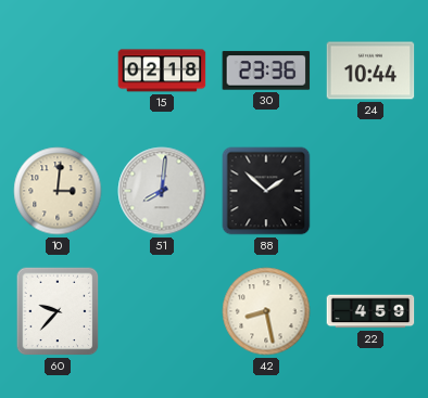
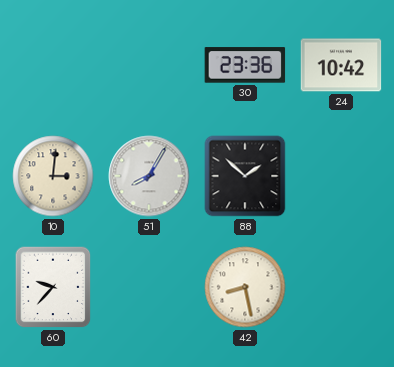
15: 02:18 -> none (162, 70)
24: 10:44 -> 10:42 (341, 65)
51: 8:01 -> 8:05 (149, 176)
22: 4:59 -> none (370, 311)
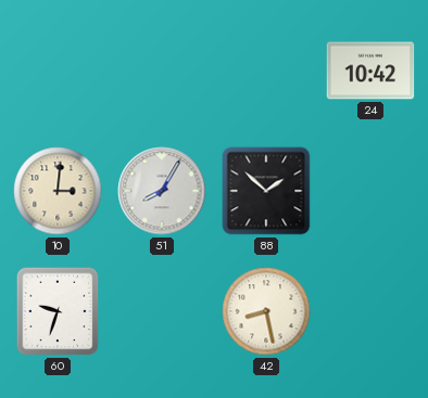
30: 23:36 -> none (245, 65)
60: 9:37 -> 9:33 (58, 311)
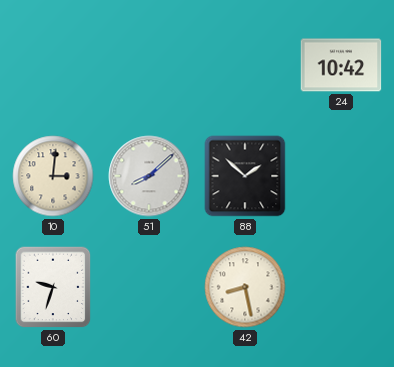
51: 8:05 -> 8:08 (149, 176)
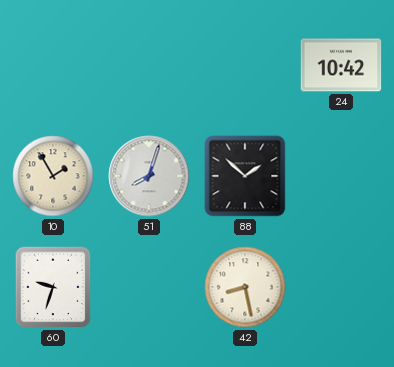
10: 3:01 -> 1:55 (53, 176)
51: 8:08 -> 8:03 (149, 176)
